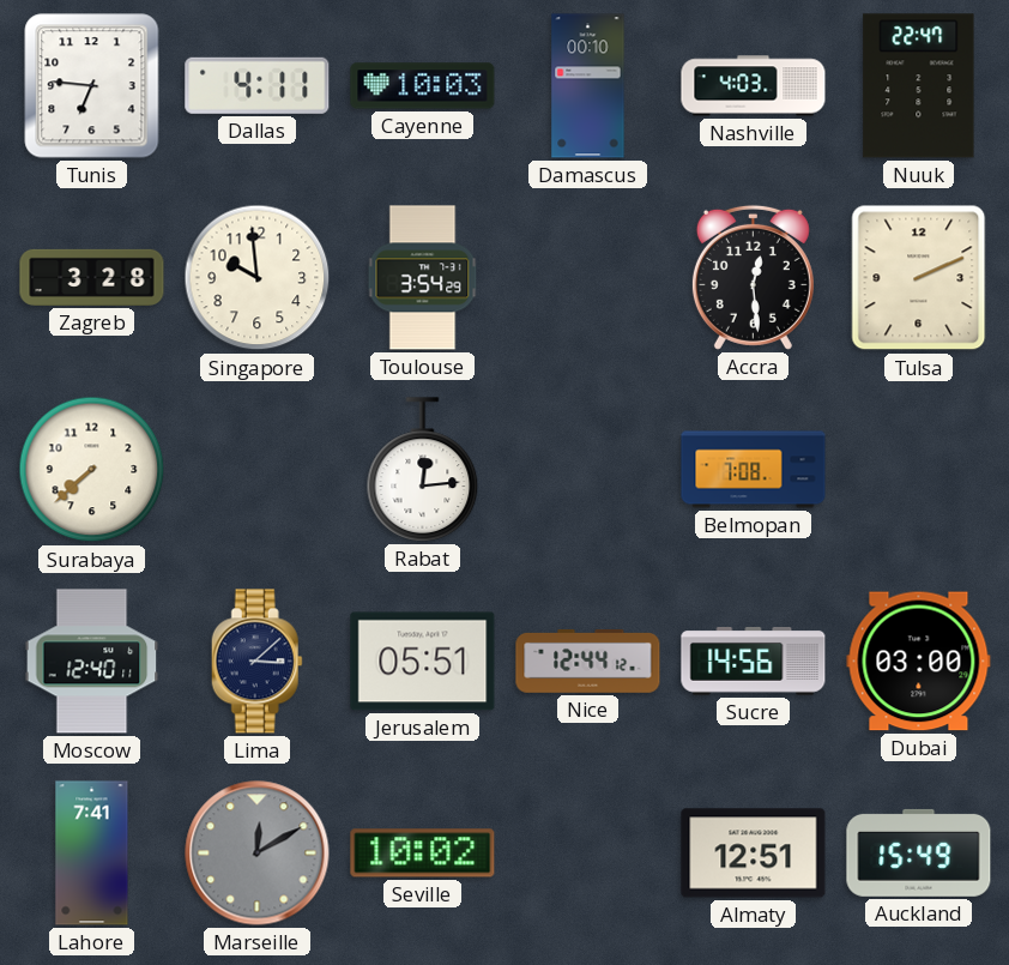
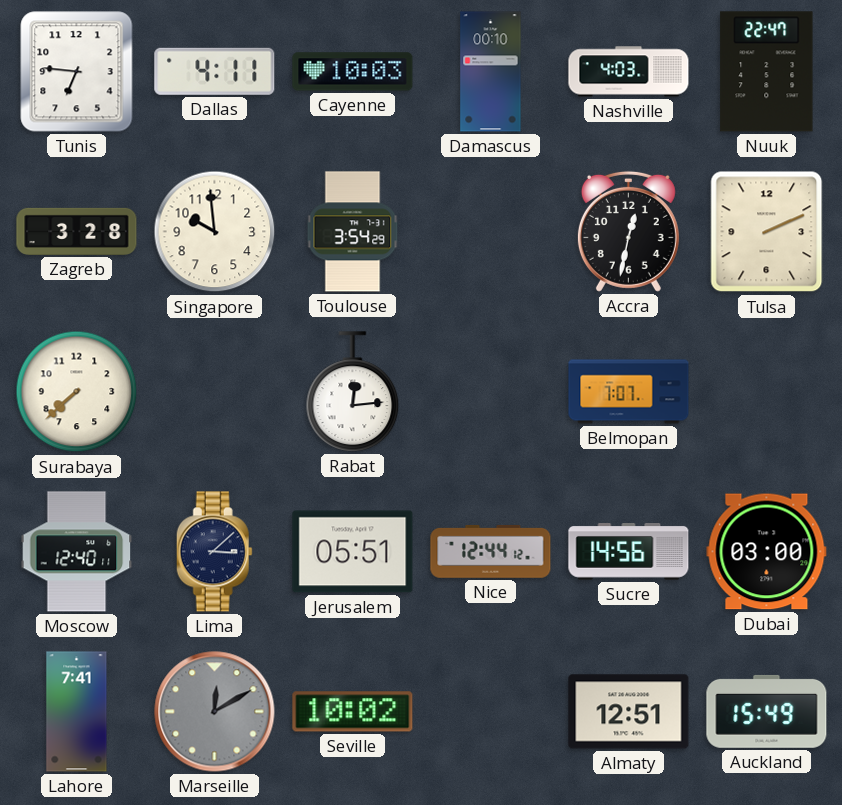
Accra: 12:29 -> 12:32 (628, 231)
Belmopan: 7:08 -> 7:07 (629, 392)
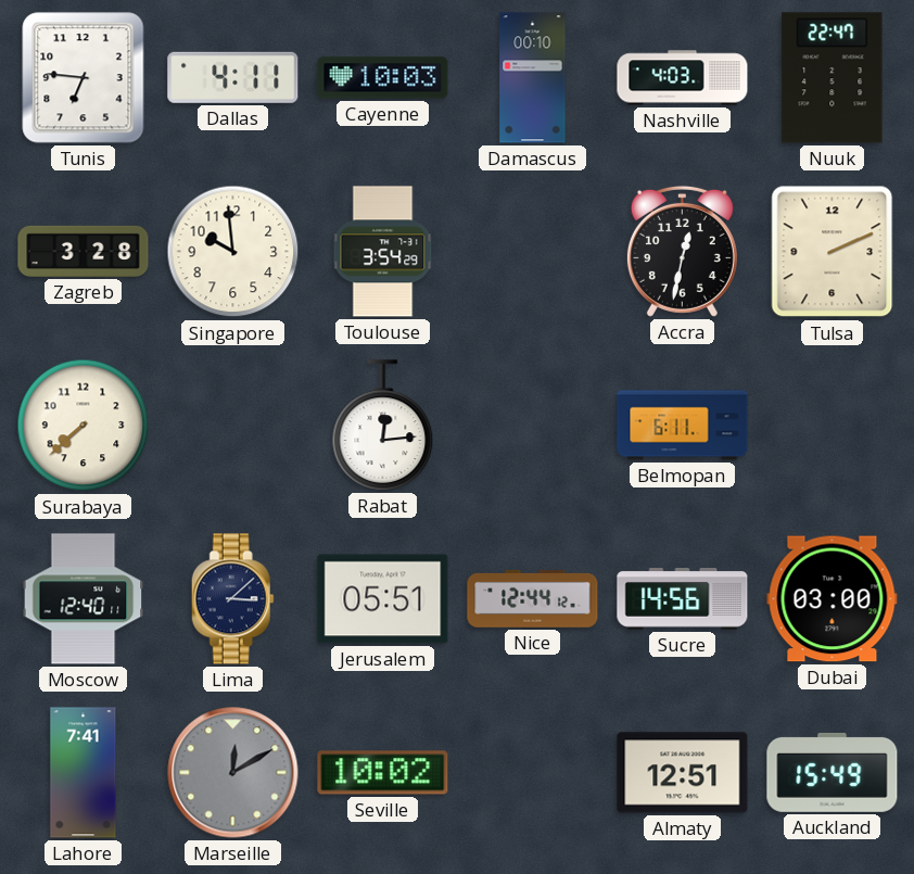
Belmopan: 7:07 -> 6:11 (683, 426)
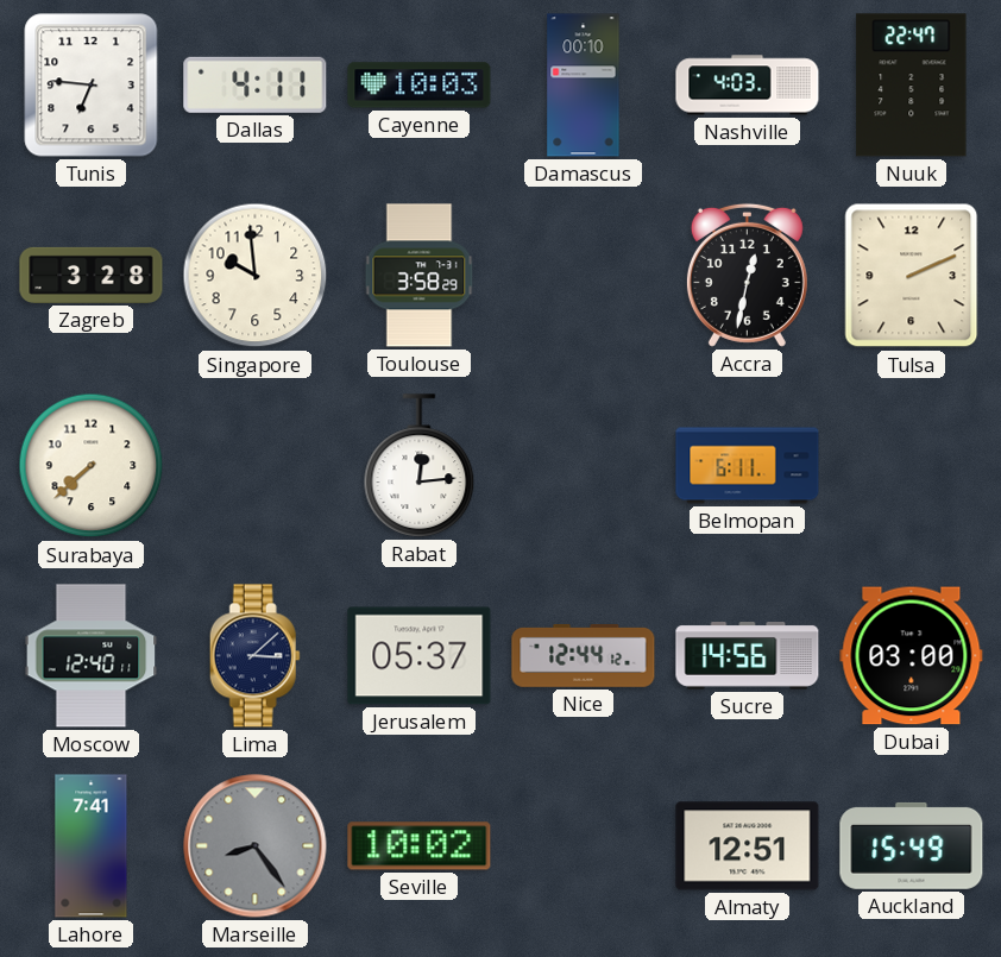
Toulouse: 3:54 -> 3:58 (420, 276)
Jerusalem: 05:51 -> 05:37 (420, 656)
Marseille: 12:10 -> 8:24 (256, 846)
